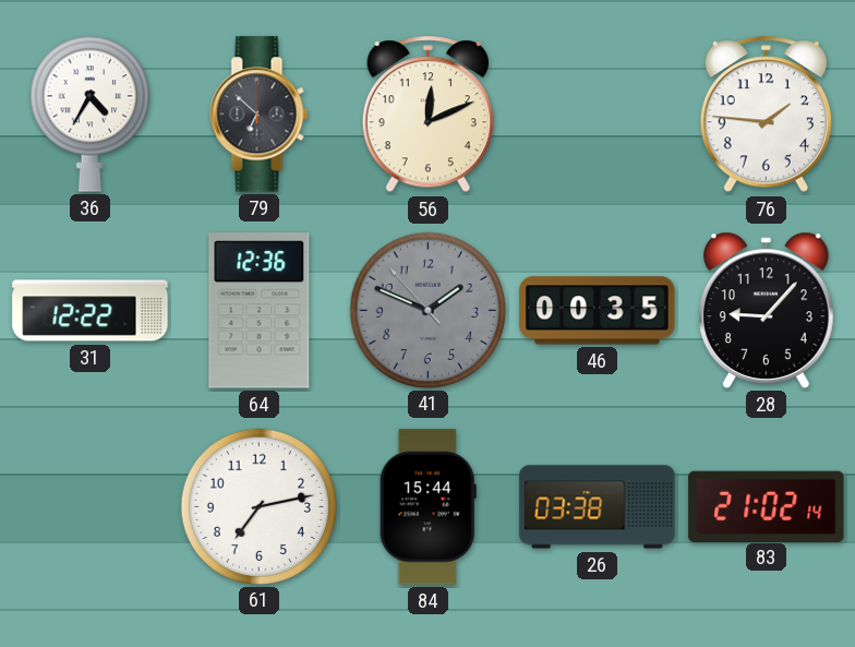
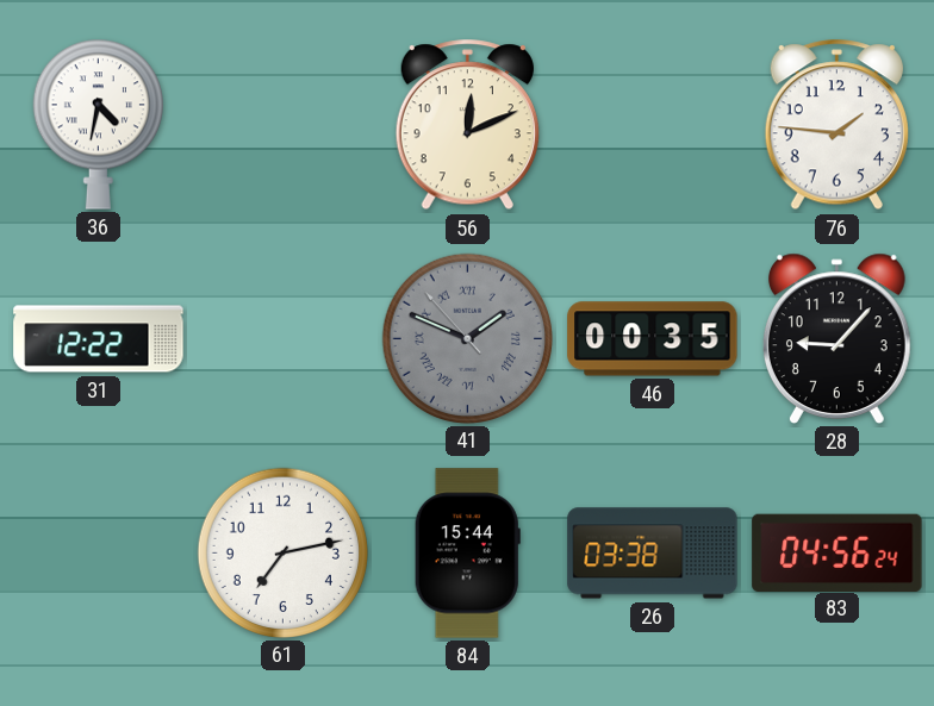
36: 4:35 -> 4:32 (98, 124)
79: 6:52 -> none (260, 115)
64: 12:36 -> none (260, 311)
41 numerals: Arabic -> Roman (467, 338)
83: 21:02 -> 04:56 (838, 552)
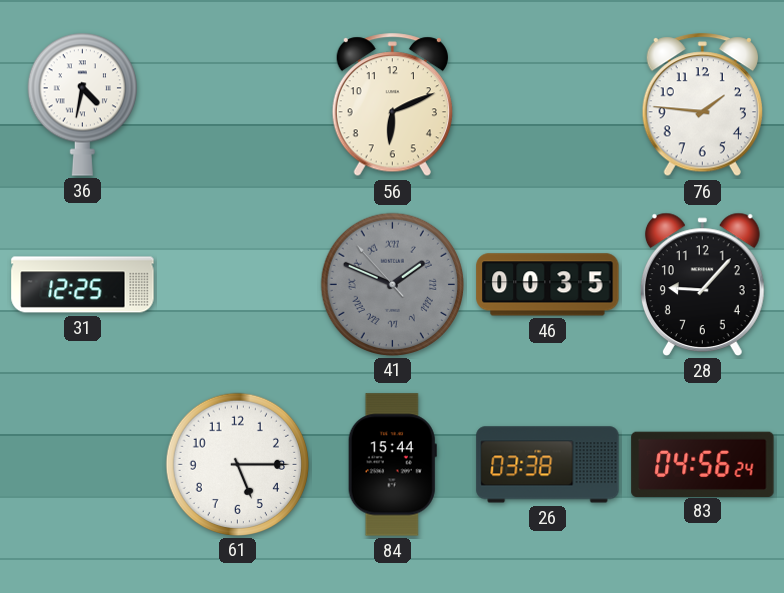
56: 12:11 -> 6:11 (392, 105)
31: 12:22 -> 12:25 (83, 285)
61: 7:13 -> 5:15 (237, 464)
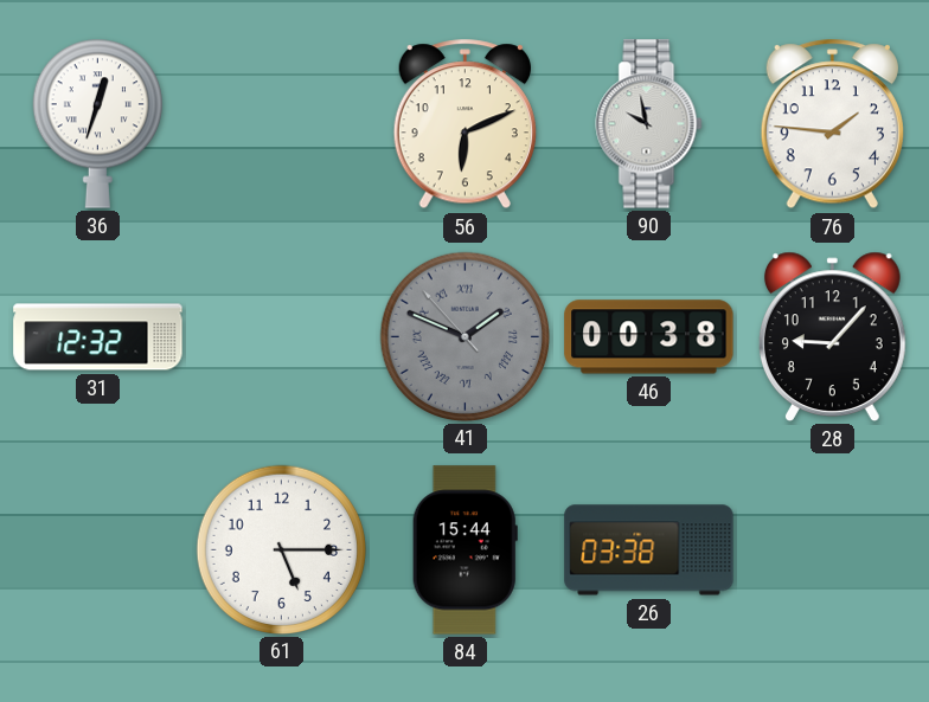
36: 4:32 -> 12:33 (97, 123)
90: none -> 9:58 (649, 124)
31: 12:25 -> 12:32 (98, 337)
46: 00:35 -> 00:38 (649, 337)
83: 04:56 -> none (703, 464)
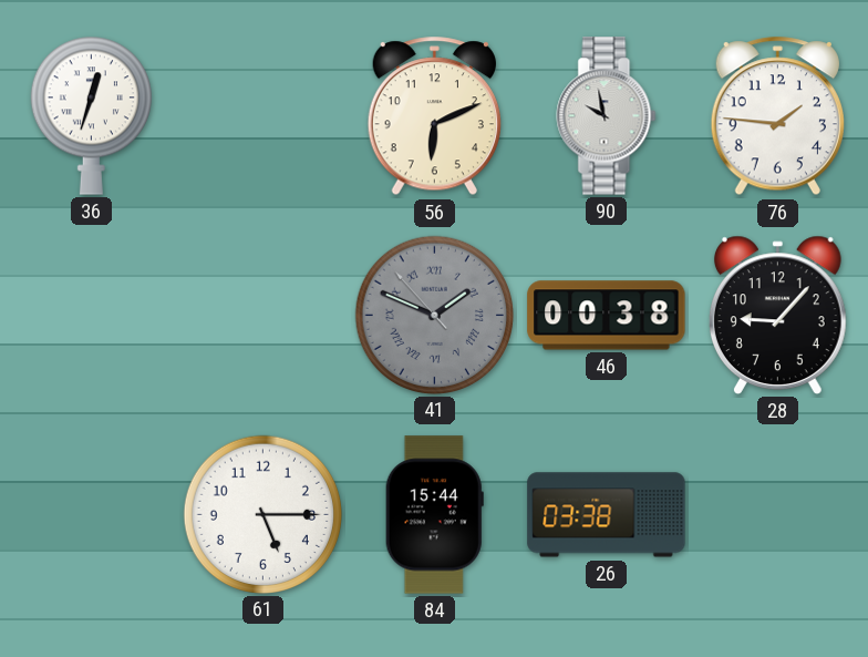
31: 12:32 -> none (98, 337)
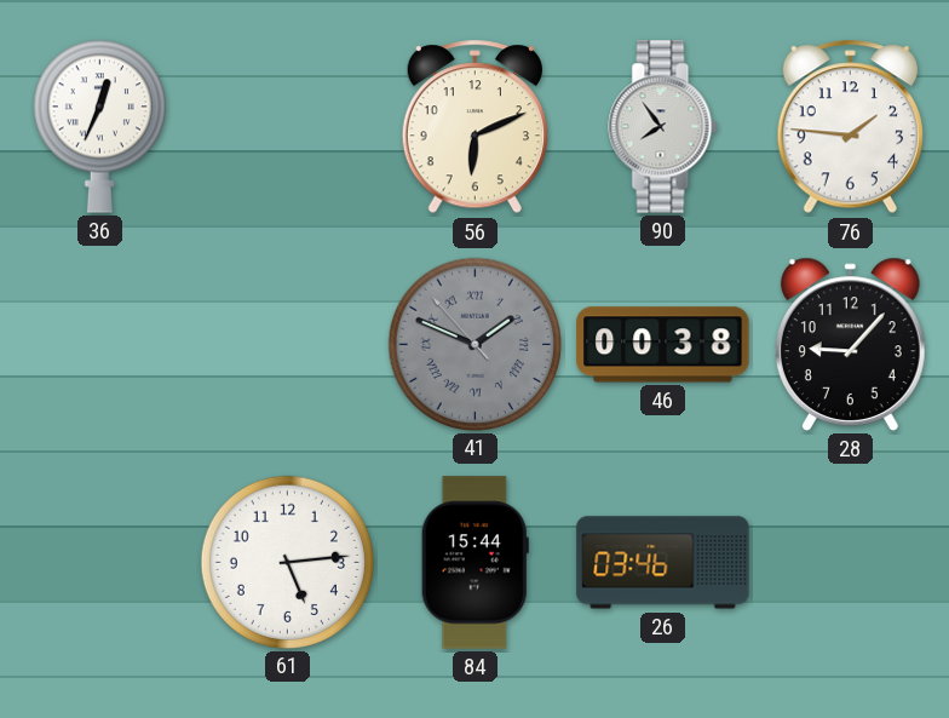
36: 12:33 -> 12:34 (99, 126)
90: 9:58 -> 7:54 (663, 127)
61: 5:15 -> 5:14 (287, 562)
26: 03:38 -> 03:46 (663, 563)
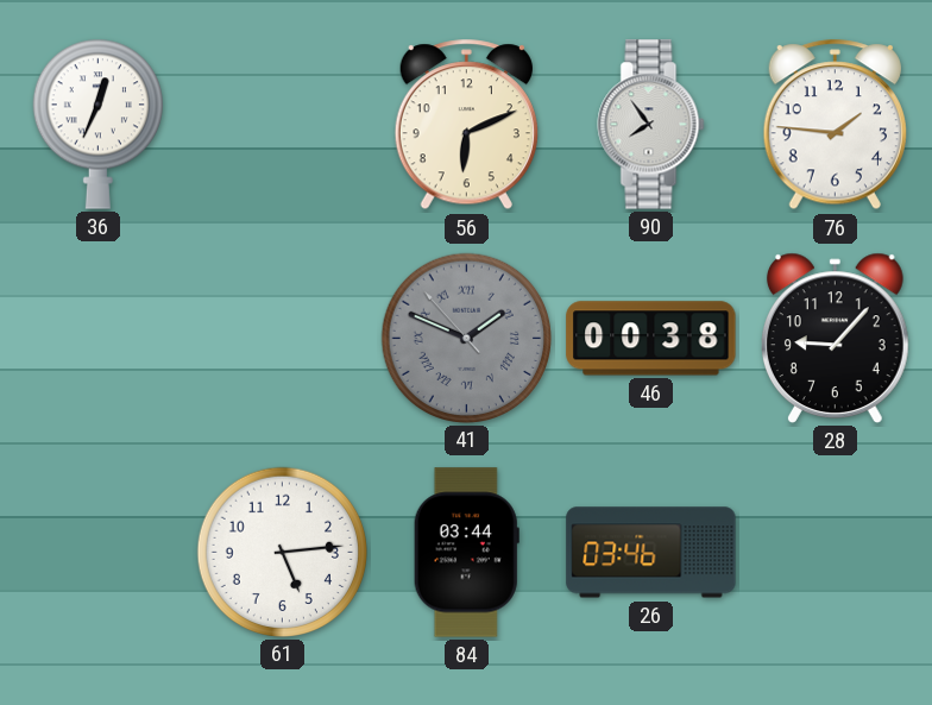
84: 15:44 -> 03:44 (466, 553)
